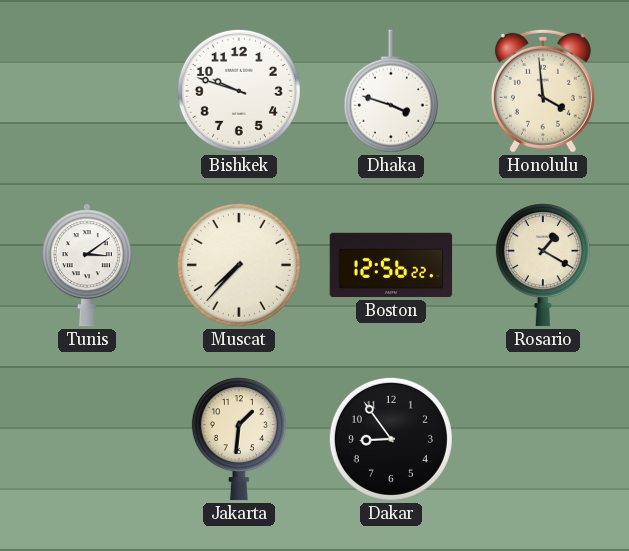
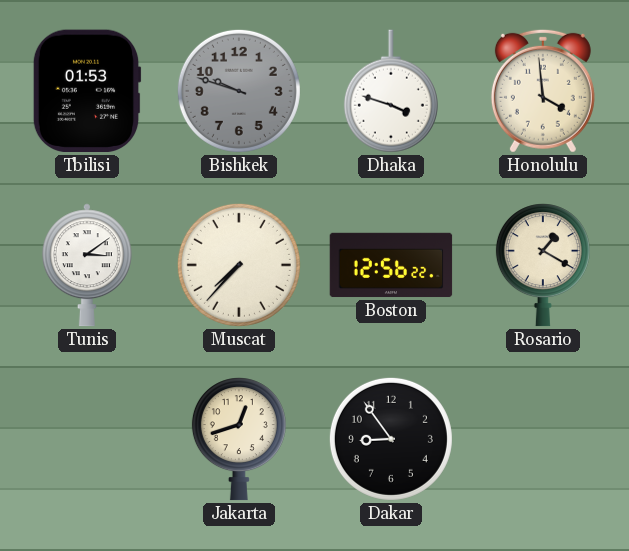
Tbilisi: none -> 01:53 (87, 91)
Bishkek dial: white -> grey (239, 91)
Jakarta: 1:31 -> 12:42 (239, 439)
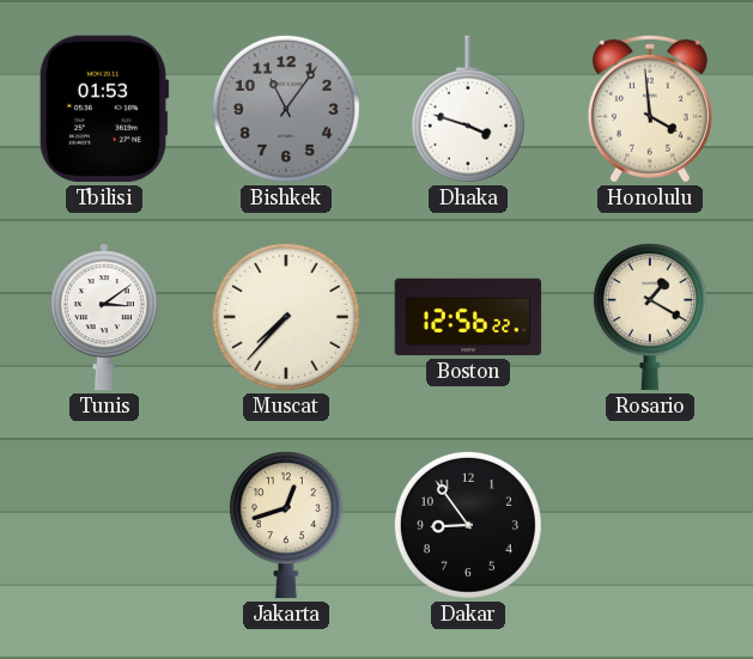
Bishkek: 9:48 -> 11:06 (286, 109)
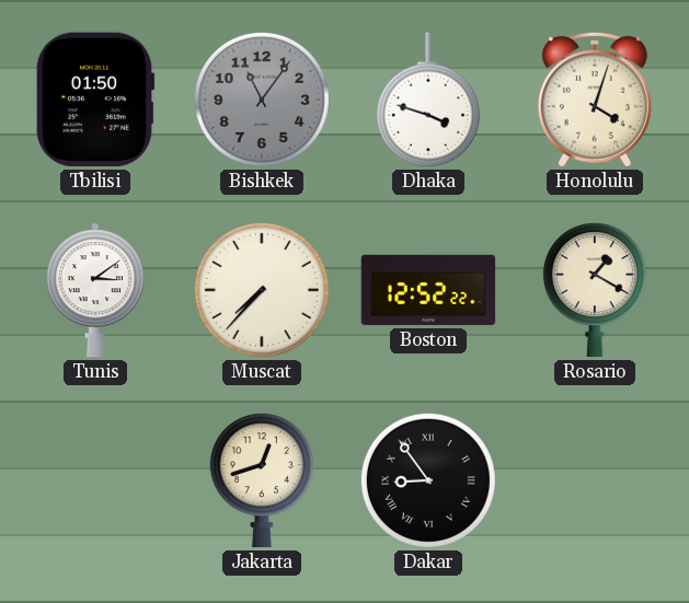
Tbilisi: 01:53 -> 01:50 (95, 100)
Honolulu: 3:59 -> 4:03 (595, 100)
Boston: 12:56 -> 12:52 (428, 290)
Dakar numerals: Arabic -> Roman (428, 480)
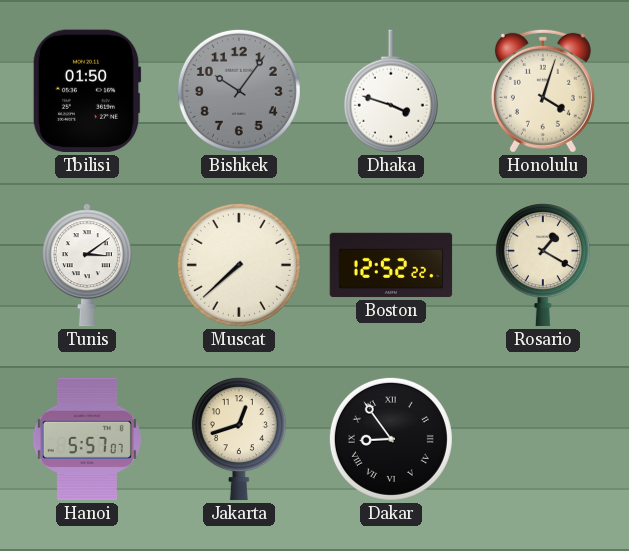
Bishkek: 11:06 -> 10:06 (239, 91)
Muscat: 7:37 -> 7:38 (239, 265)
Hanoi: none -> 5:57 (87, 439)
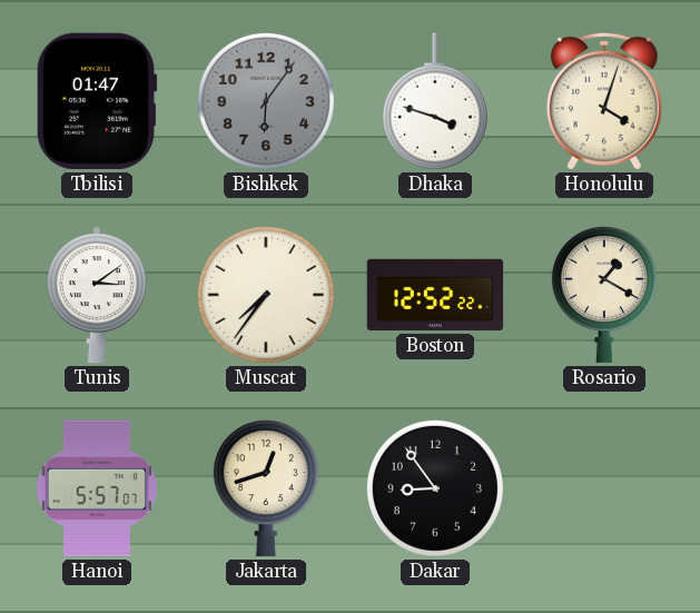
Tbilisi: 01:50 -> 01:47 (97, 101)
Bishkek: 10:06 -> 6:06 (266, 101)
Muscat: 7:38 -> 7:36 (266, 295)
Dakar numerals: Roman -> Arabic (435, 488)
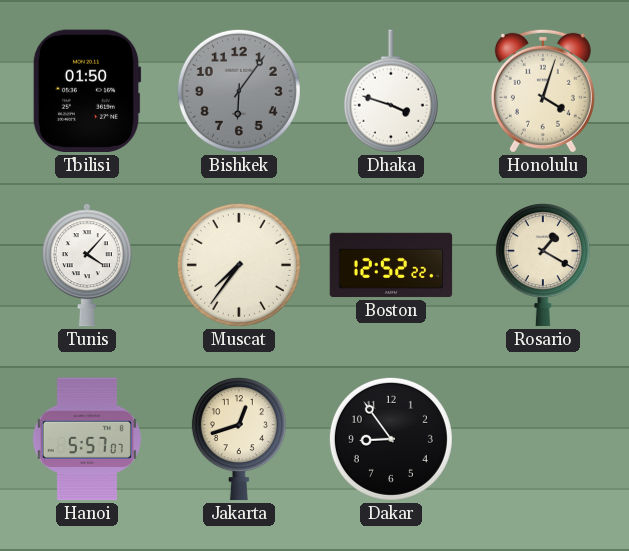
Tbilisi: 01:47 -> 01:50 (87, 91)
Tunis: 3:09 -> 4:07 (87, 265)
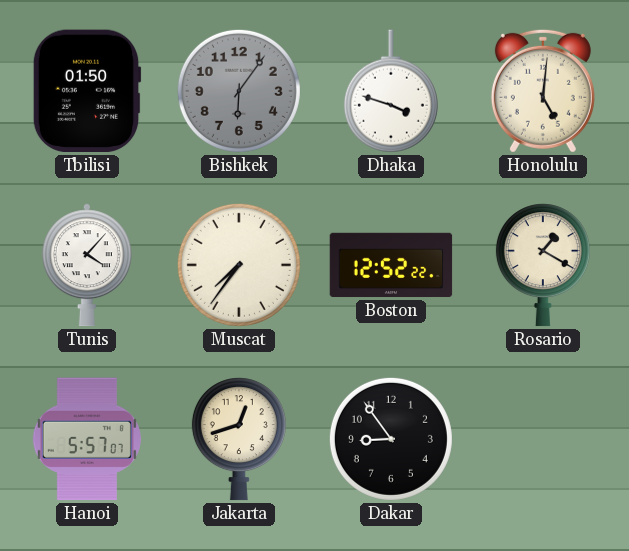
Honolulu: 4:03 -> 5:01 (543, 91)
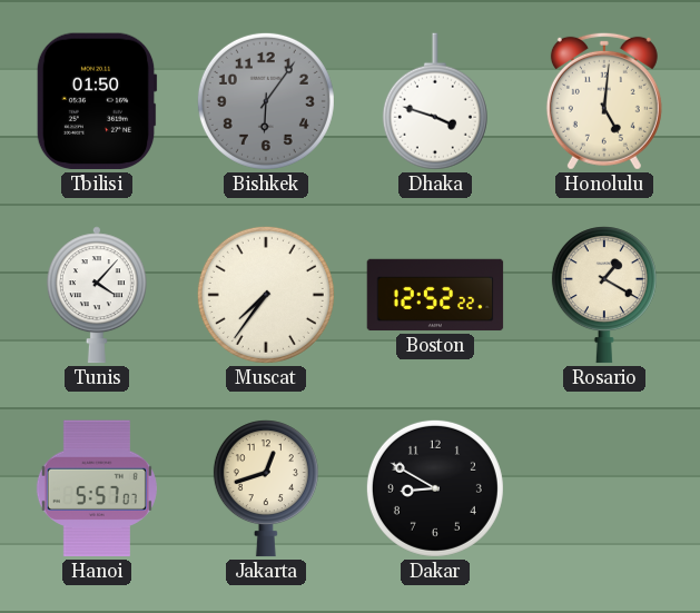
Dakar: 8:54 -> 8:50 (435, 488)
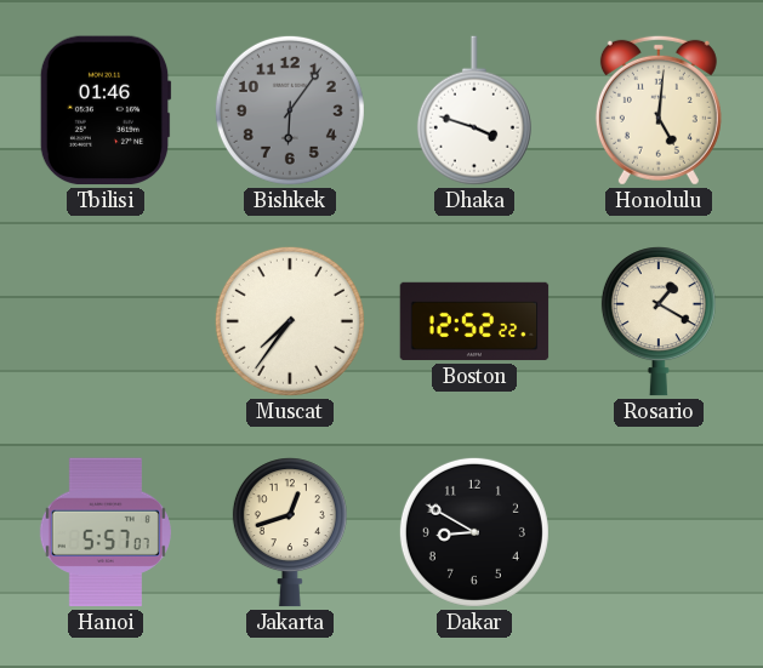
Tbilisi: 01:50 -> 01:46 (106, 110)
Tunis: 4:07 -> none (97, 295)
